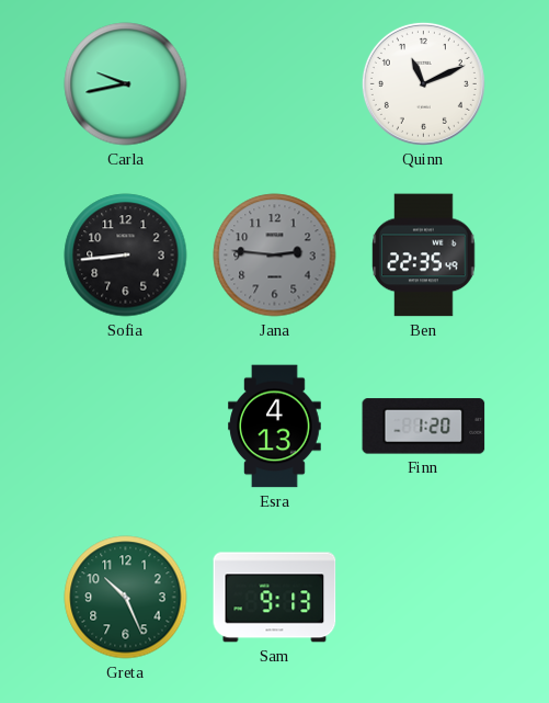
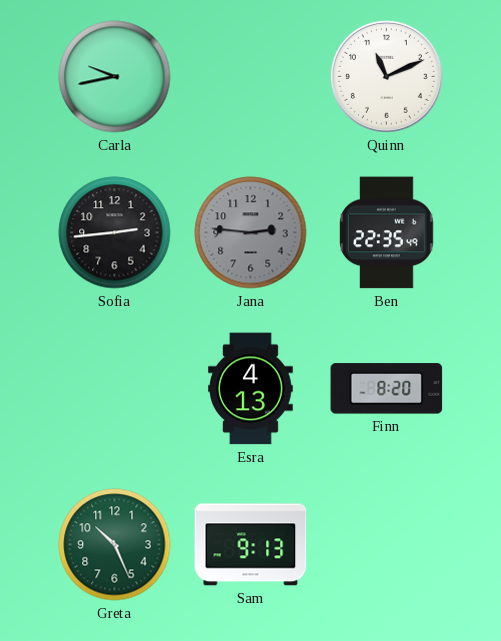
Sofia: 8:44 -> 2:44 (115, 233)
Finn: 1:20 -> 8:20 (387, 389)
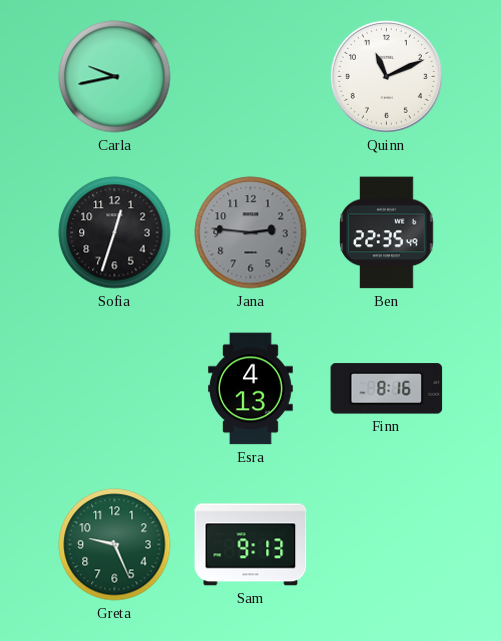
Sofia: 2:44 -> 12:33 (115, 233)
Finn: 8:20 -> 8:16 (387, 389)
Greta: 10:26 -> 9:26 (115, 545)
